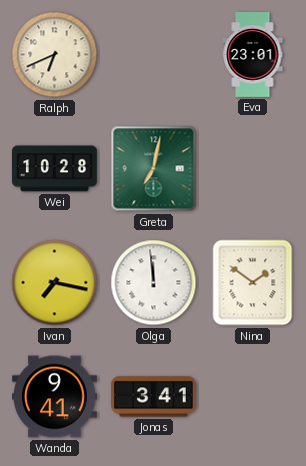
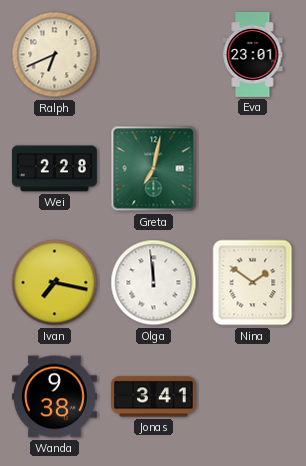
Wei: 10:28 -> 2:28 (54, 169)
Wanda: 9:41 -> 9:38 (54, 397)
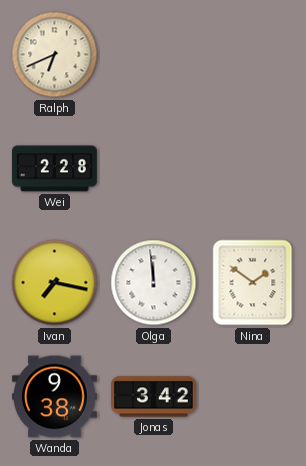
Eva: 23:01 -> none (253, 55)
Greta: 7:02 -> none (154, 169)
Jonas: 3:41 -> 3:42 (153, 397)
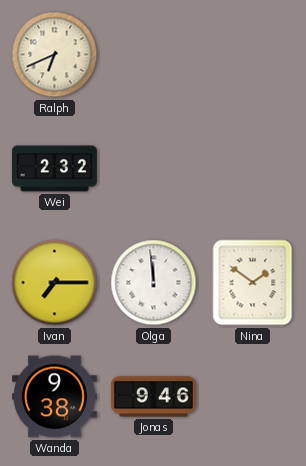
Wei: 2:28 -> 2:32 (54, 169)
Ivan: 7:17 -> 7:15 (55, 283)
Jonas: 3:42 -> 9:46 (153, 397)
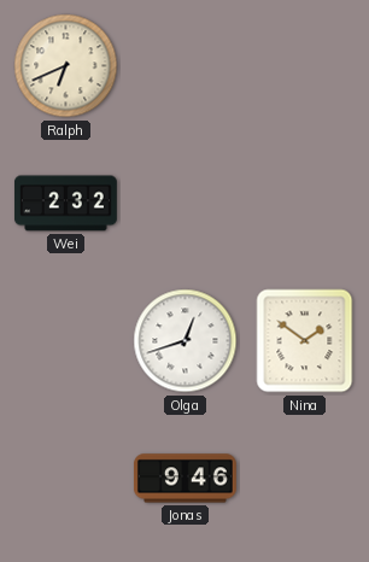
Ivan: 7:15 -> none (55, 283)
Olga: 11:59 -> 12:42 (186, 341)
Wanda: 9:38 -> none (54, 397)
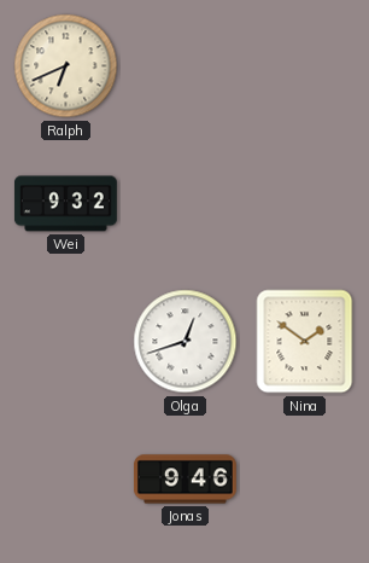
Wei: 2:32 -> 9:32 (65, 204)
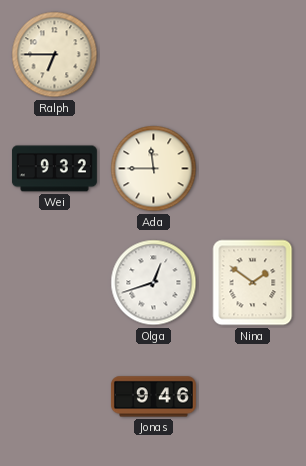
Ralph: 6:41 -> 6:45 (55, 55)
Ada: none -> 11:45 (154, 169)
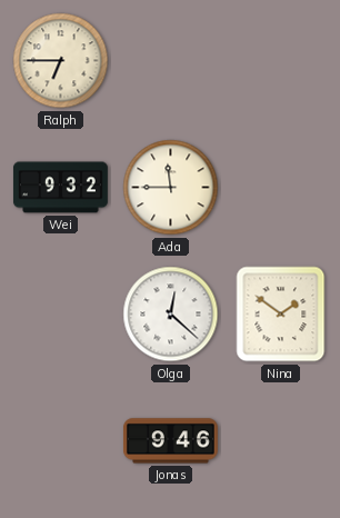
Olga: 12:42 -> 12:22 (171, 315)
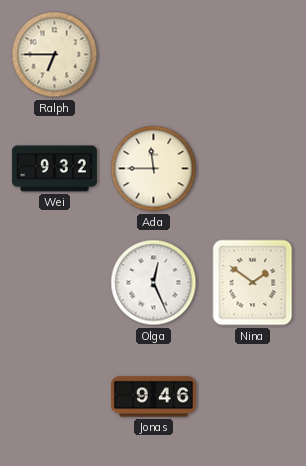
Olga: 12:22 -> 12:26 (154, 283)
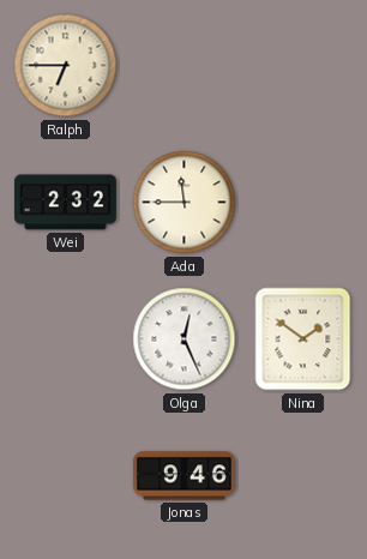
Wei: 9:32 -> 2:32 (65, 203)
